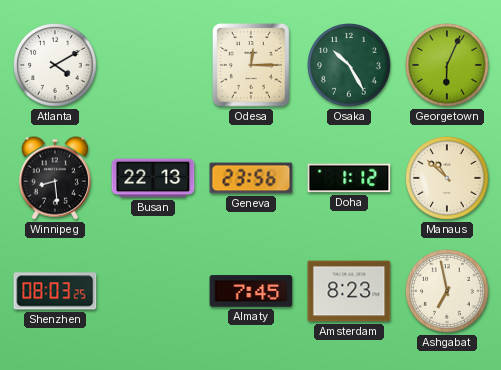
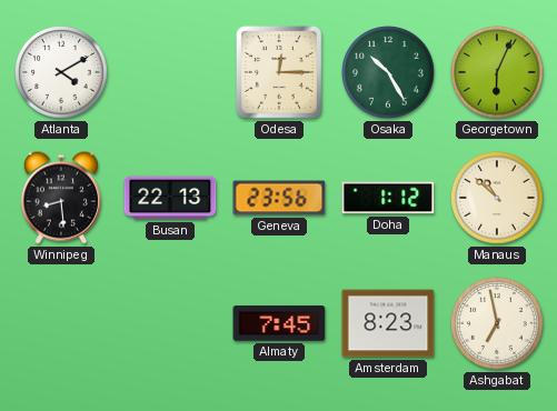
Shenzhen: 08:03 -> none (55, 291)
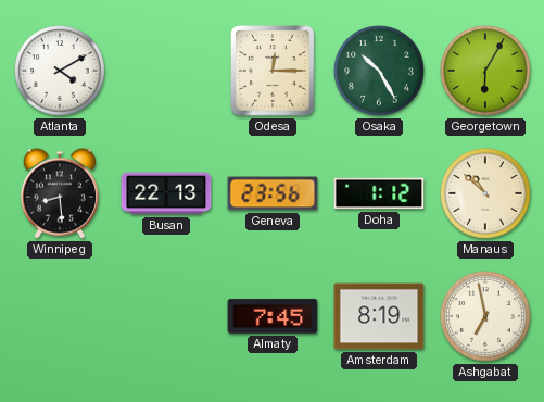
Georgetown: 6:04 -> 6:05 (486, 72)
Amsterdam: 8:23 -> 8:19 (379, 316)
